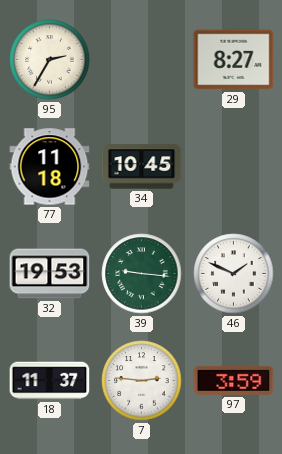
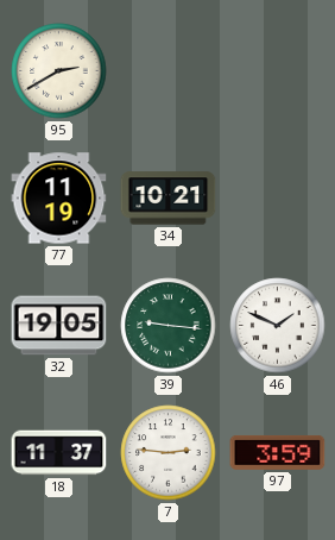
95: 2:35 -> 2:40 (59, 71)
29: 8:27 -> none (234, 60)
77: 11:18 -> 11:19 (59, 199)
34: 10:45 -> 10:21 (169, 199)
32: 19:53 -> 19:05 (59, 326)
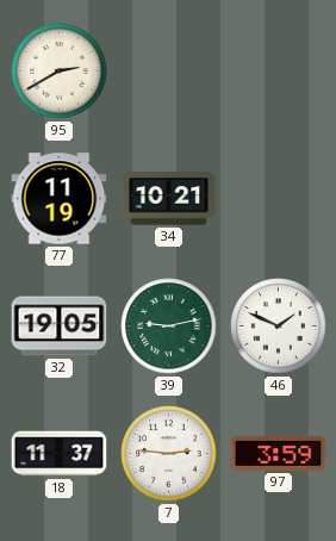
39: 9:16 -> 9:13 (169, 327)
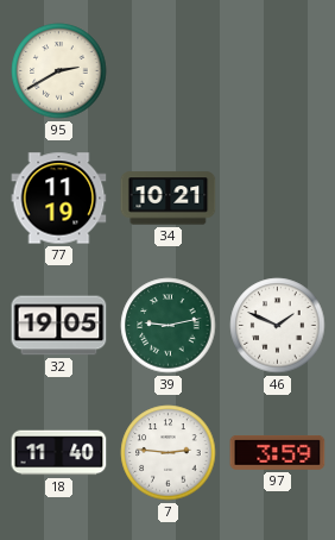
18: 11:37 -> 11:40 (59, 453)
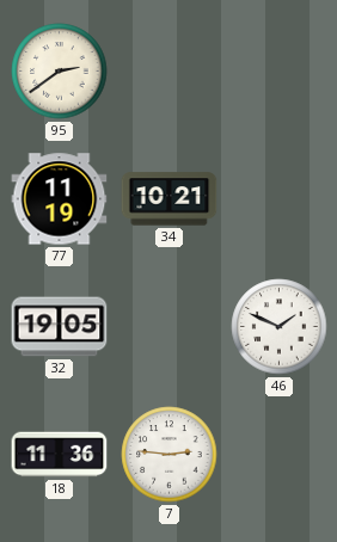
95: 2:40 -> 2:39 (60, 72)
39: 9:13 -> none (169, 326)
18: 11:40 -> 11:36 (60, 455)
97: 3:59 -> none (278, 452)
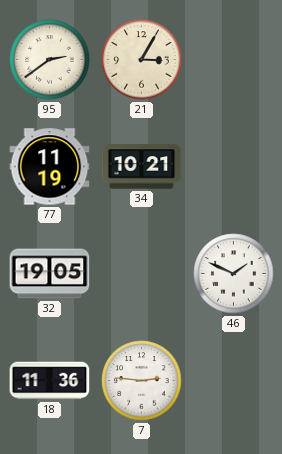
21: none -> 3:05 (142, 60)
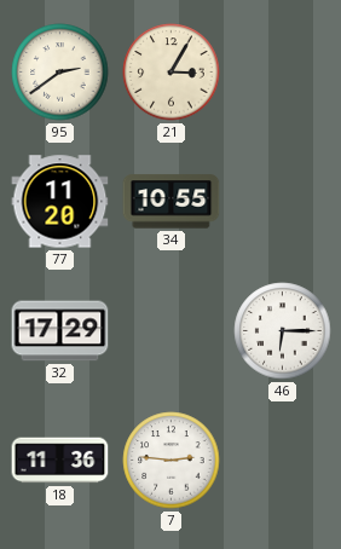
77: 11:19 -> 11:20 (60, 202)
34: 10:21 -> 10:55 (172, 202)
32: 19:05 -> 17:29 (60, 331)
46: 1:49 -> 6:15 (283, 331)
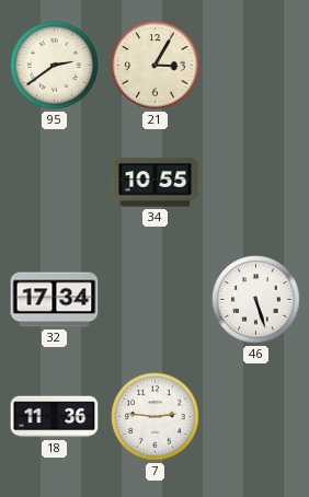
77: 11:20 -> none (60, 202)
32: 17:29 -> 17:34 (55, 300)
46: 6:15 -> 5:27 (256, 300)
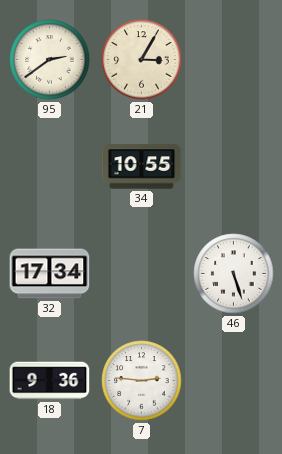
18: 11:36 -> 9:36 (50, 381)
